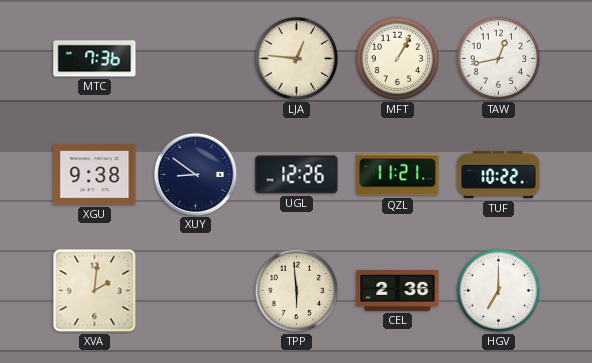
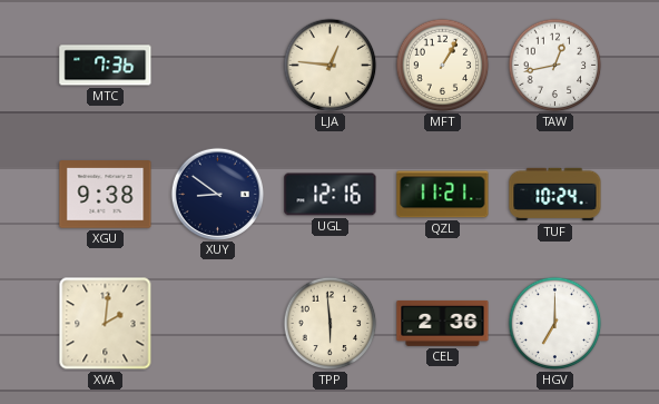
UGL: 12:26 -> 12:16 (331, 195)
TUF: 10:22 -> 10:24 (555, 195)
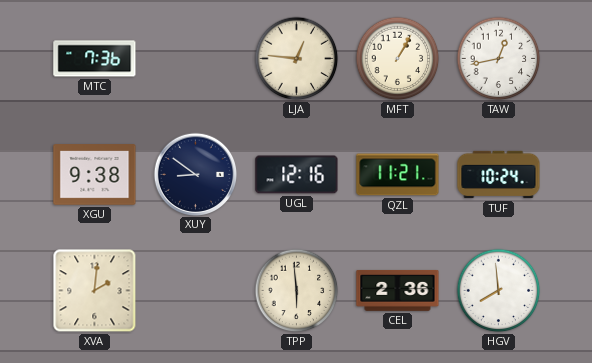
HGV: 7:00 -> 7:59 (499, 291)
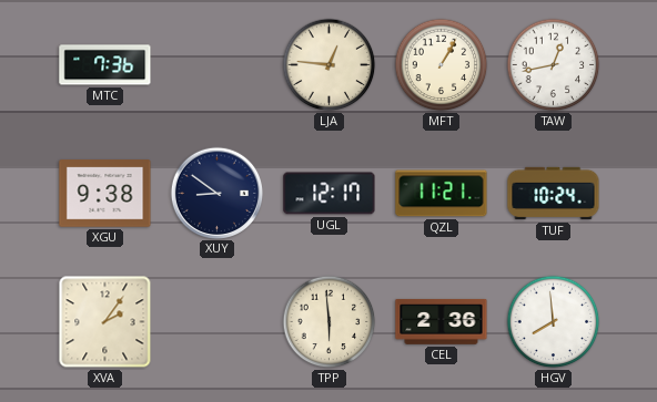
UGL: 12:16 -> 12:17 (330, 194)
XVA: 2:01 -> 2:06 (105, 322)
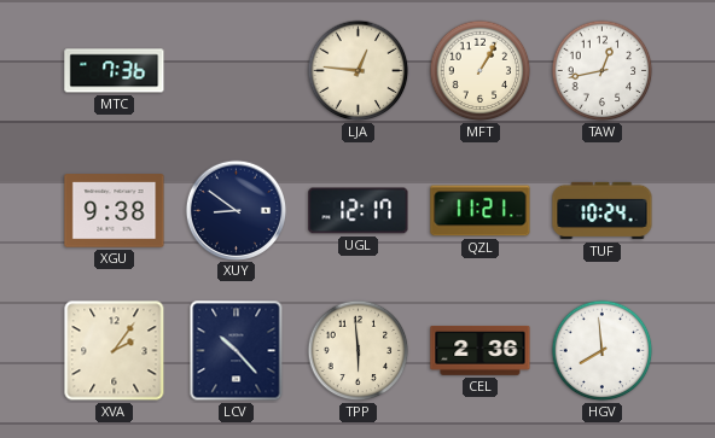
LCV: none -> 10:23 (237, 351)
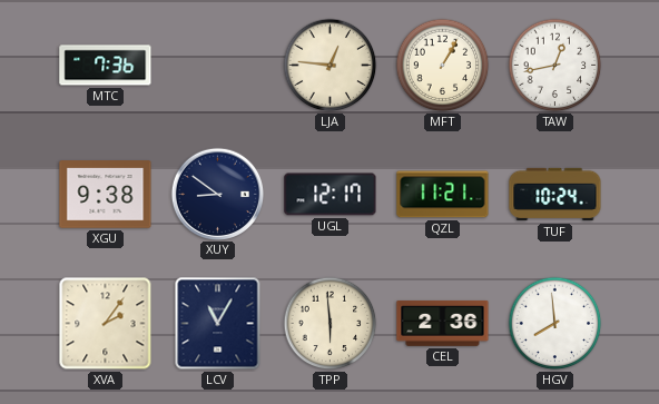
LCV: 10:23 -> 11:05 (218, 324)
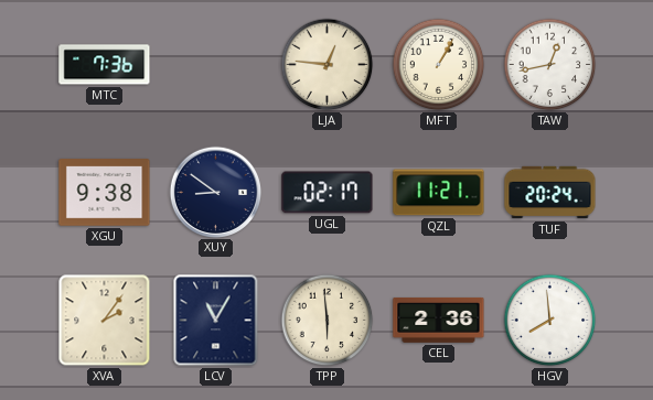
UGL: 12:17 -> 02:17 (328, 193)
TUF: 10:24 -> 20:24 (550, 193)
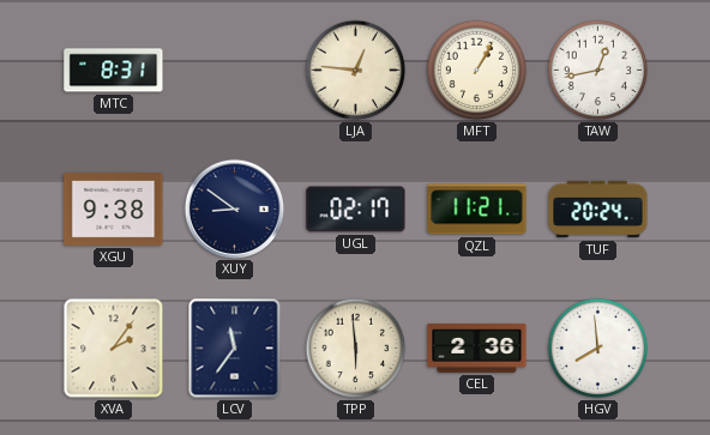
MTC: 7:36 -> 8:31 (114, 71)
LCV: 11:05 -> 11:36 (235, 349)
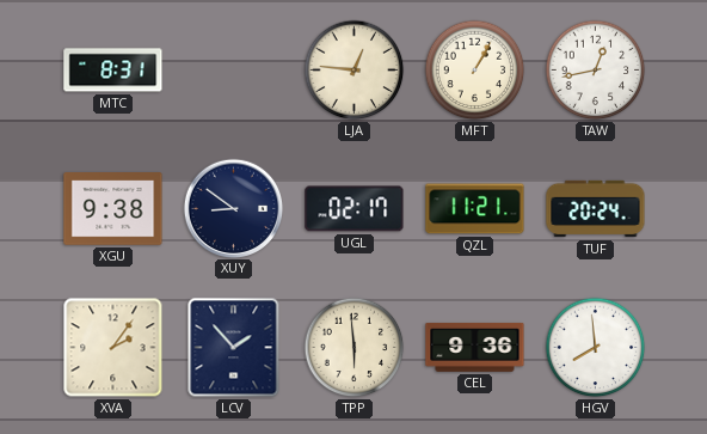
LCV: 11:36 -> 1:53 (234, 348)
CEL: 2:36 -> 9:36 (475, 348)
